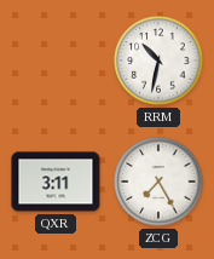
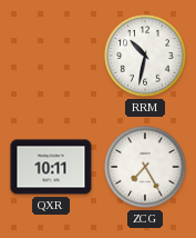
QXR: 3:11 -> 10:11 (51, 167)
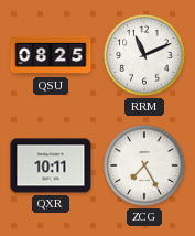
QSU: none -> 08:25 (51, 55)
RRM: 10:32 -> 11:11 (144, 55)
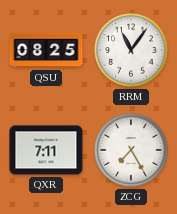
RRM: 11:11 -> 11:06 (131, 50)
QXR: 10:11 -> 7:11 (46, 150)
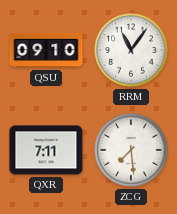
QSU: 08:25 -> 09:10 (46, 50)
ZCG: 7:25 -> 7:29 (131, 150)
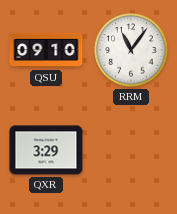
QXR: 7:11 -> 3:29 (46, 150)
ZCG: 7:29 -> none (131, 150)
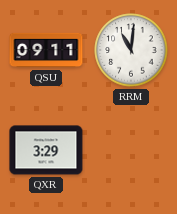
QSU: 09:10 -> 09:11 (46, 50)
RRM: 11:06 -> 11:01 (131, 50)
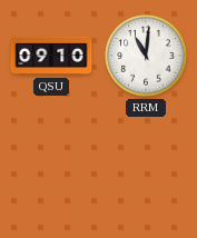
QSU: 09:11 -> 09:10 (51, 56)
QXR: 3:29 -> none (46, 150)
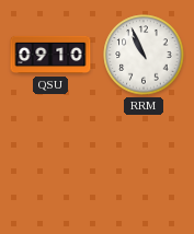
RRM: 11:01 -> 10:56 (144, 55)
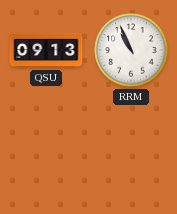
QSU: 09:10 -> 09:13 (46, 50)
